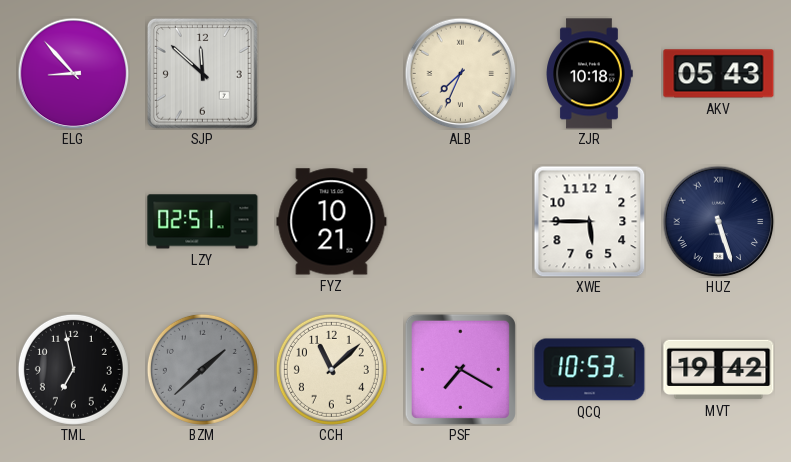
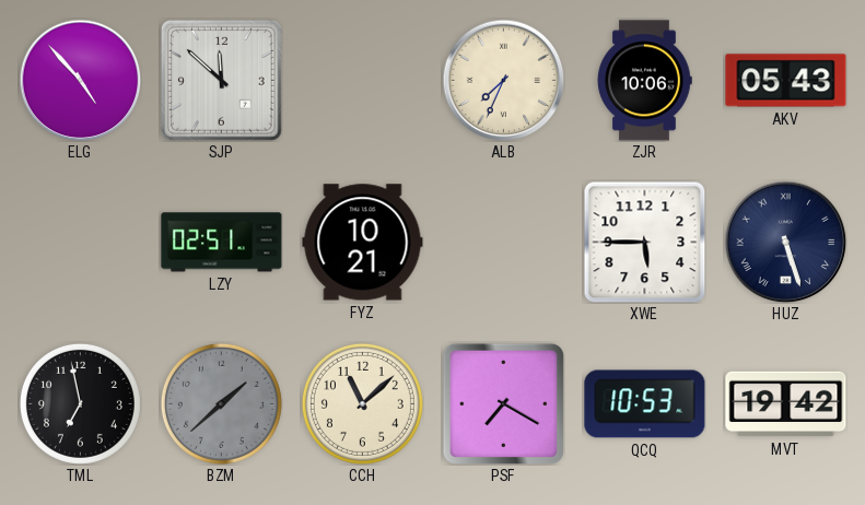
ELG: 8:53 -> 4:53 (80, 80)
ZJR: 10:18 -> 10:06 (644, 81)
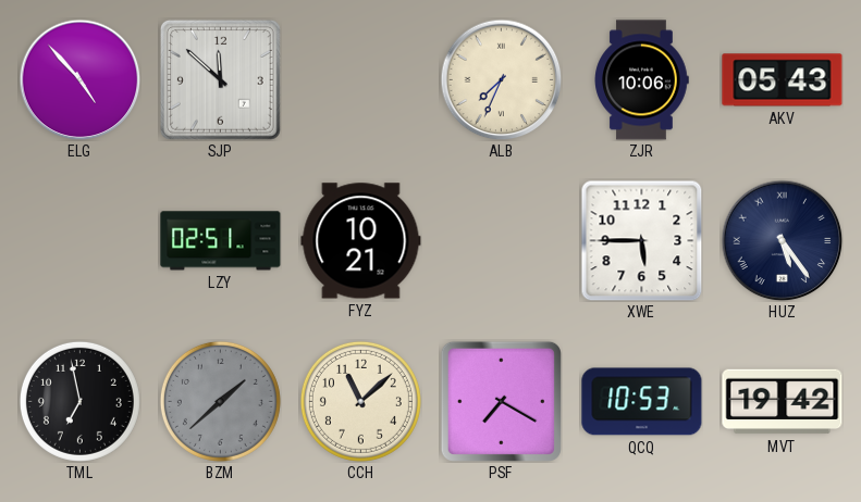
HUZ: 5:27 -> 5:24 (782, 240)
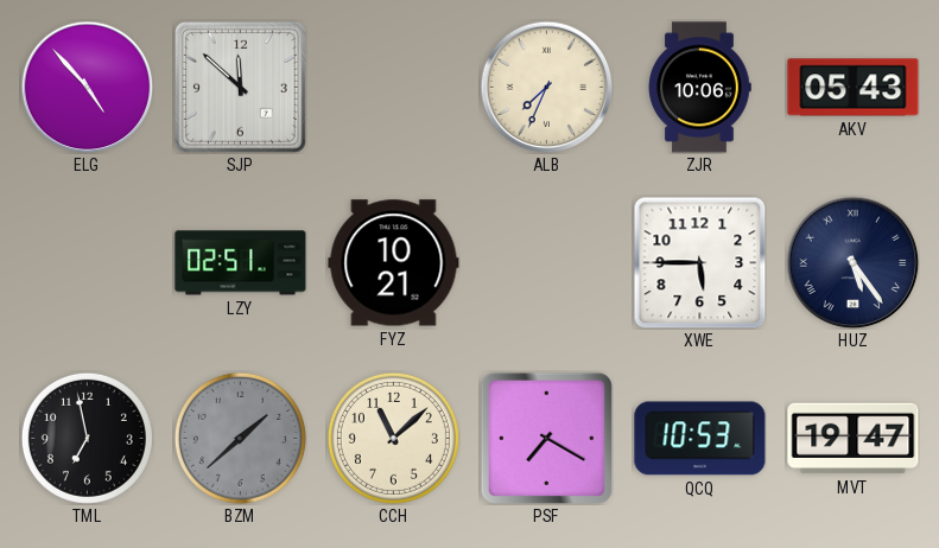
MVT: 19:42 -> 19:47 (854, 439)
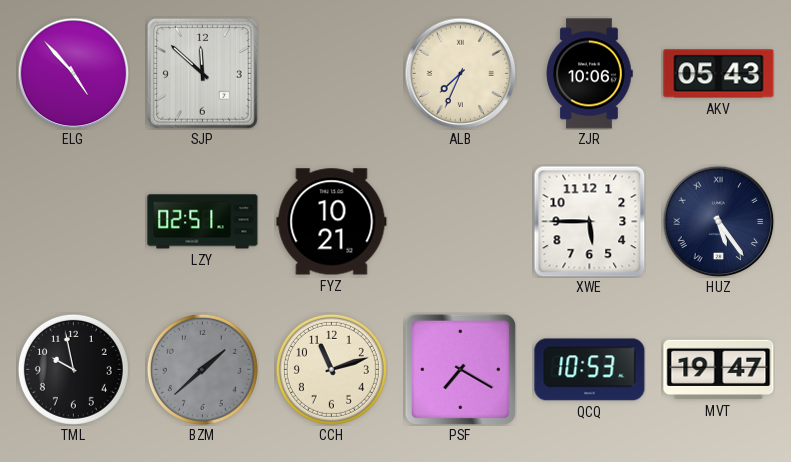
TML: 6:58 -> 9:58 (73, 369)
CCH: 11:08 -> 11:12 (331, 369)
